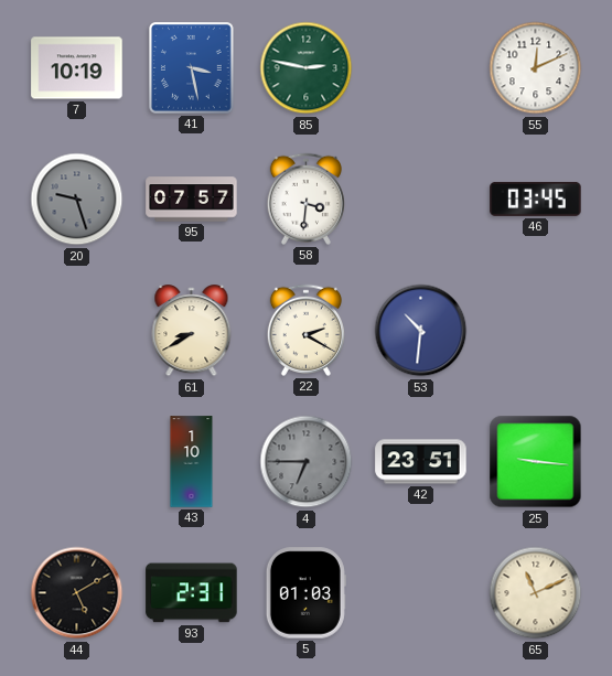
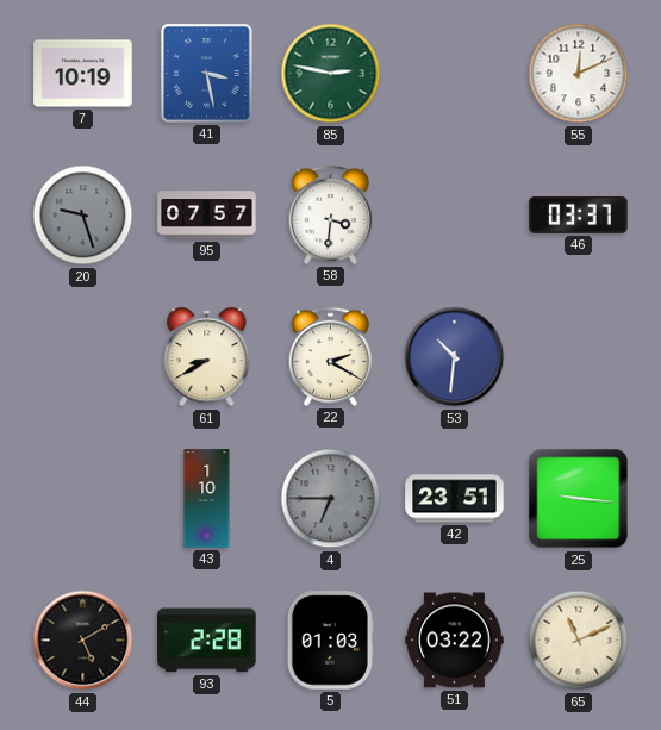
46: 03:45 -> 03:37 (579, 214)
93: 2:31 -> 2:28 (207, 641)
51: none -> 03:22 (455, 641)
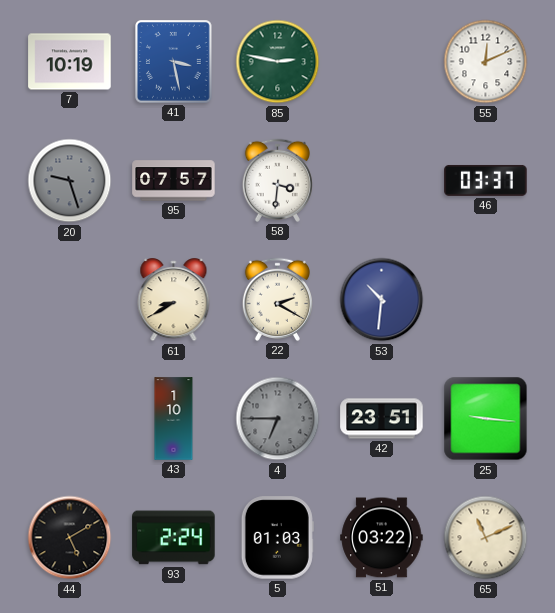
93: 2:28 -> 2:24 (174, 538)
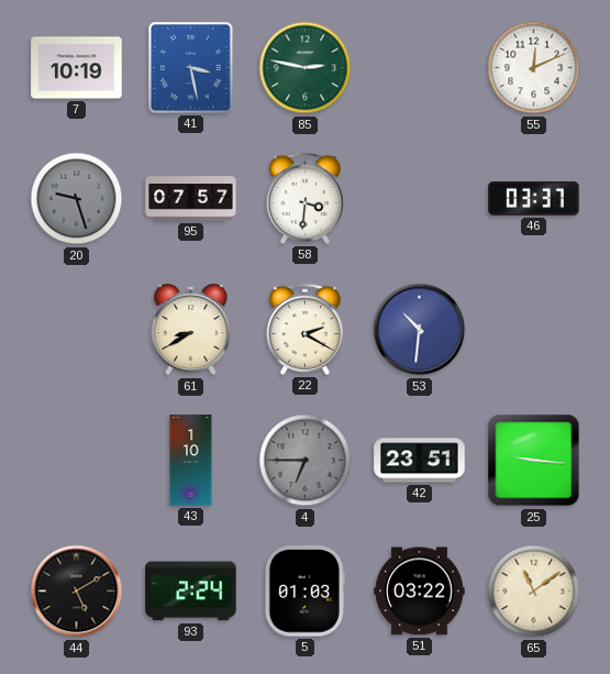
65: 11:11 -> 11:09 (534, 592)
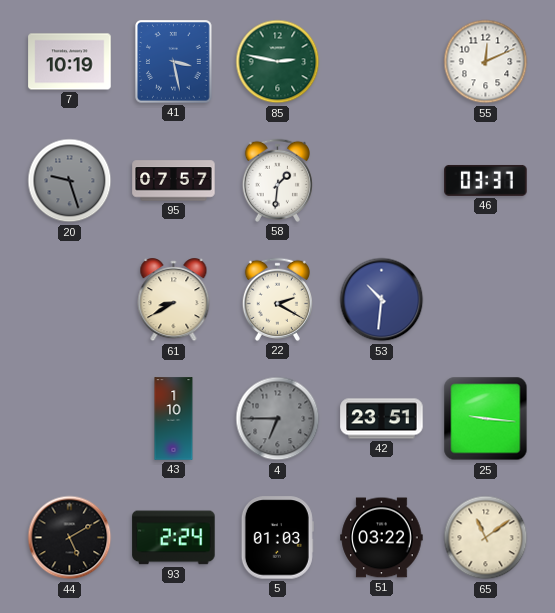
58: 3:31 -> 1:31 (277, 180)
